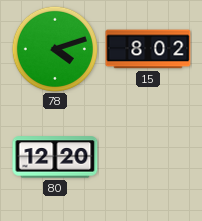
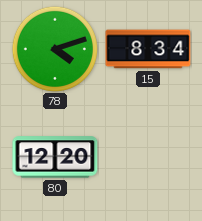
15: 8:02 -> 8:34 (148, 49)
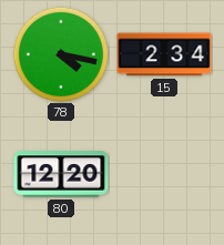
78: 4:12 -> 4:17 (61, 54)
15: 8:34 -> 2:34 (164, 54)
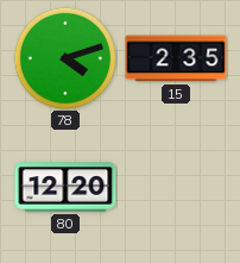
78: 4:17 -> 4:12 (65, 58)
15: 2:34 -> 2:35 (176, 58)
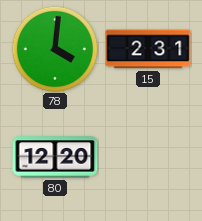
78: 4:12 -> 4:01 (55, 49)
15: 2:35 -> 2:31 (148, 49)
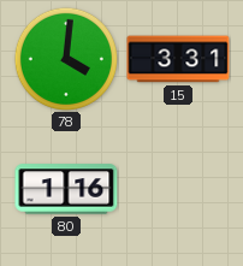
15: 2:31 -> 3:31 (178, 59)
80: 12:20 -> 1:16 (66, 189)
